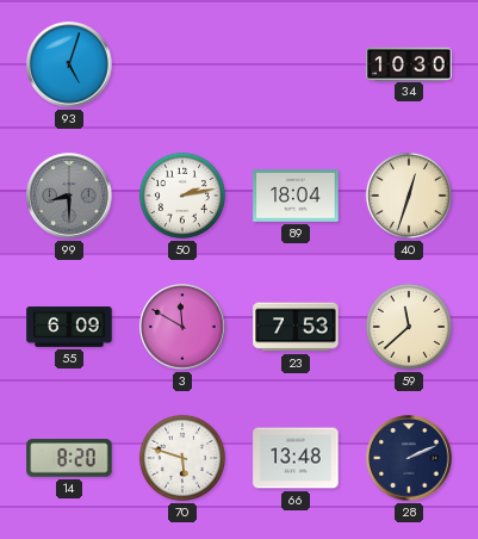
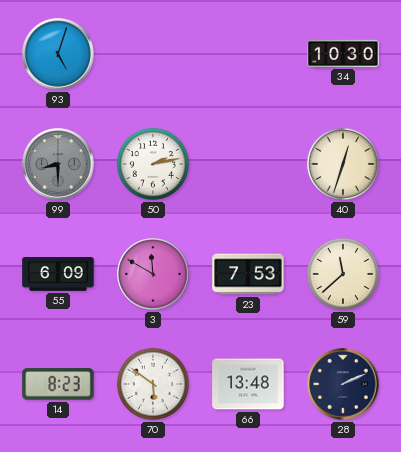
89: 18:04 -> none (296, 196)
14: 8:20 -> 8:23 (58, 384)
70: 5:48 -> 5:51 (153, 384)
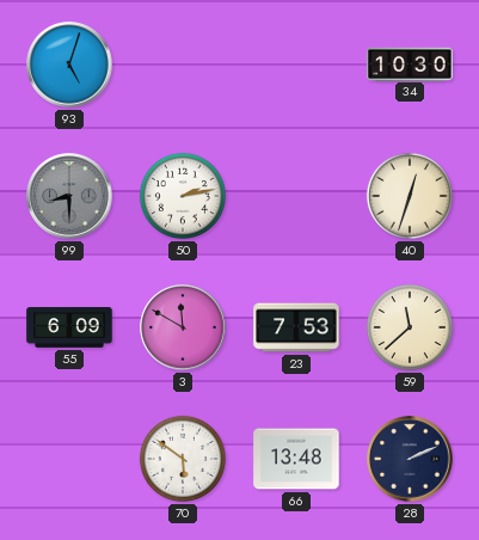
14: 8:23 -> none (58, 384)
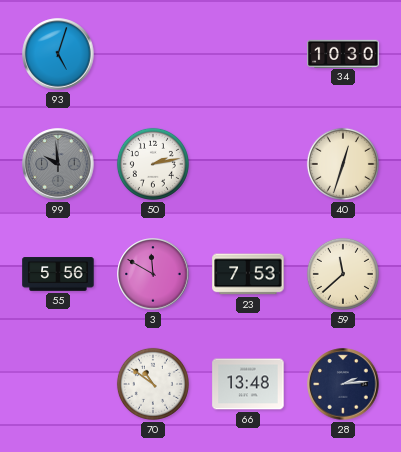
99: 8:30 -> 9:59 (58, 164)
55: 6:09 -> 5:56 (58, 274)
70: 5:51 -> 10:51 (153, 384)
28: 2:11 -> 2:14 (343, 384)
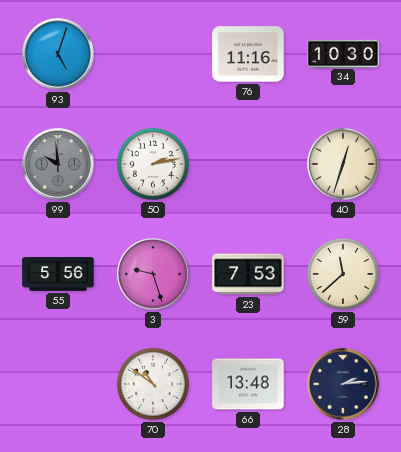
76: none -> 11:16 (248, 54)
3: 11:50 -> 9:27 (153, 274)
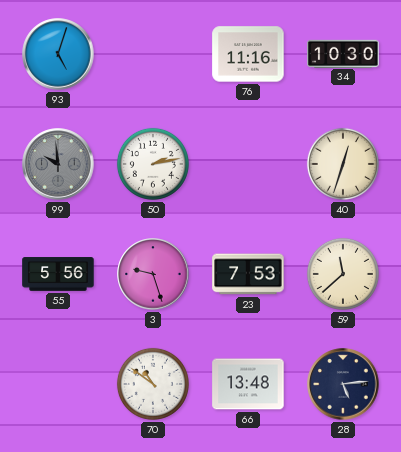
28: 2:14 -> 5:14 (343, 384)
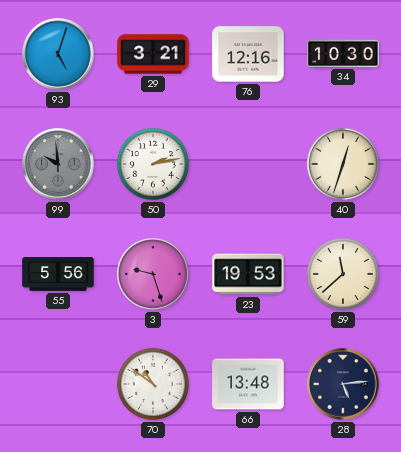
29: none -> 3:21 (153, 54)
76: 11:16 -> 12:16 (248, 54)
23: 7:53 -> 19:53 (248, 274)
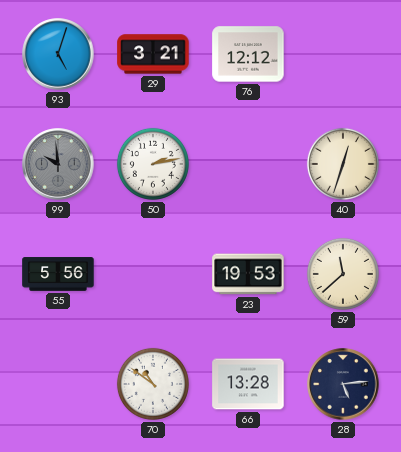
76: 12:16 -> 12:12 (248, 54)
34: 10:30 -> none (343, 53)
3: 9:27 -> none (153, 274)
66: 13:48 -> 13:28 (248, 384)
